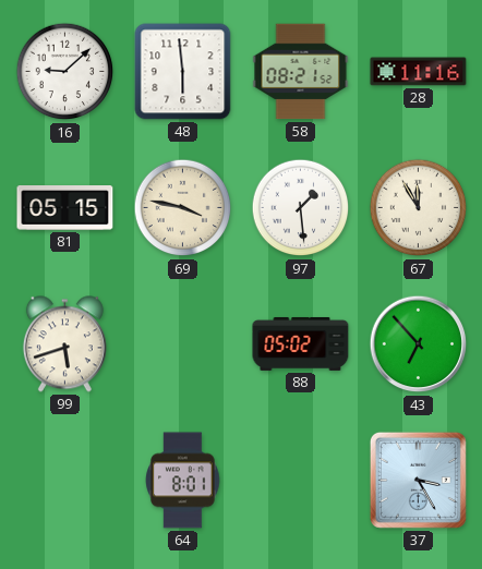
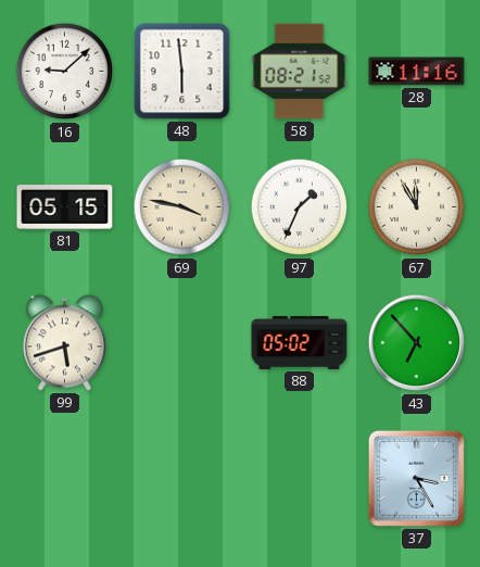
97: 1:29 -> 1:34 (300, 207)
64: 8:01 -> none (183, 481)
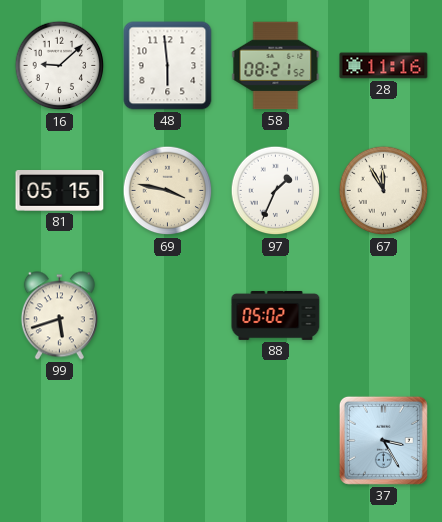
43: 6:53 -> none (417, 343)
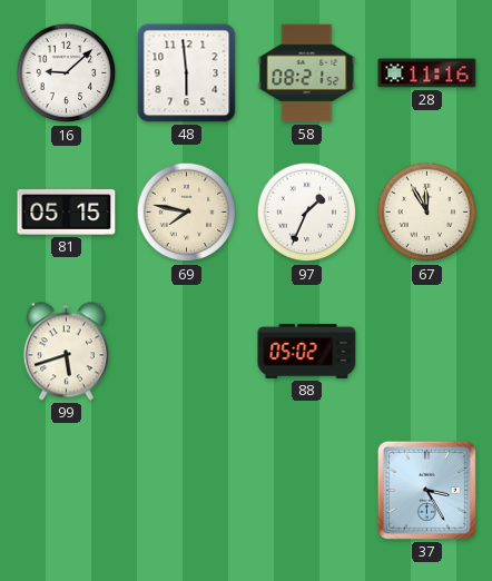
69: 3:47 -> 7:47 (187, 213)
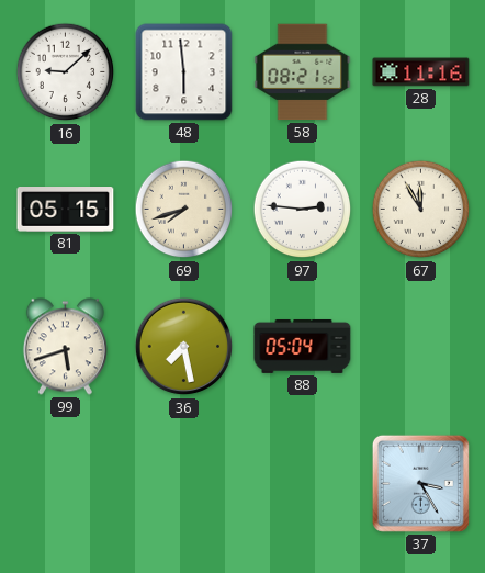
69: 7:47 -> 7:42 (184, 210)
97: 1:34 -> 2:46 (303, 210)
36: none -> 7:28 (184, 347)
88: 05:02 -> 05:04 (303, 346)
